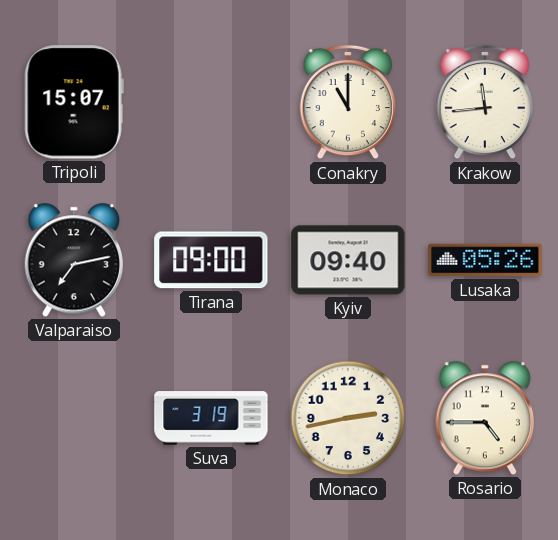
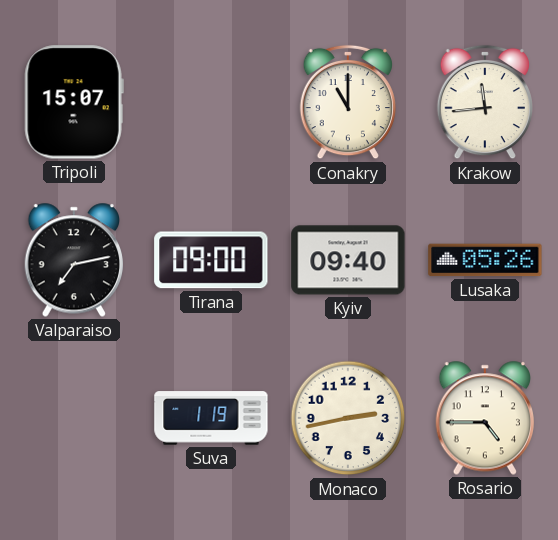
Suva: 3:19 -> 1:19 (211, 418)
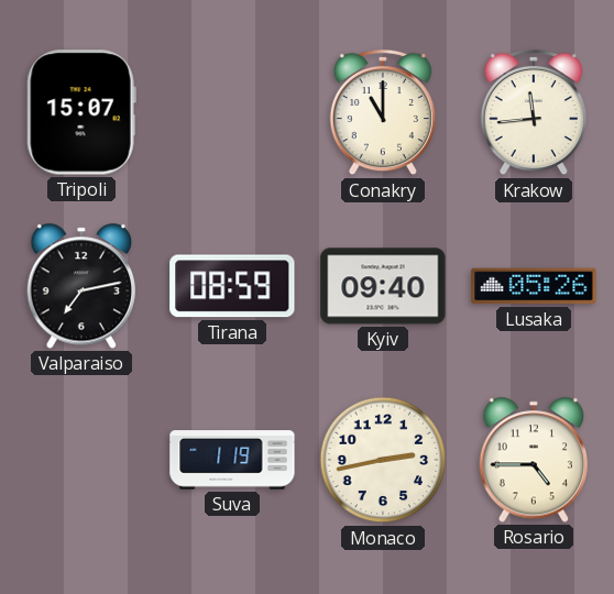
Tirana: 09:00 -> 08:59 (232, 286)
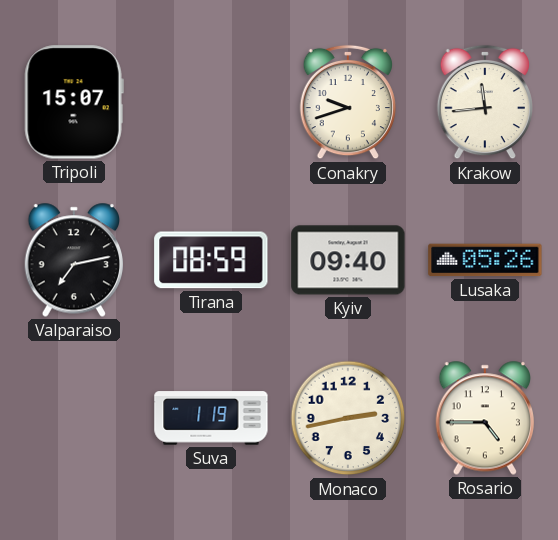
Conakry: 11:00 -> 9:42 (347, 102)
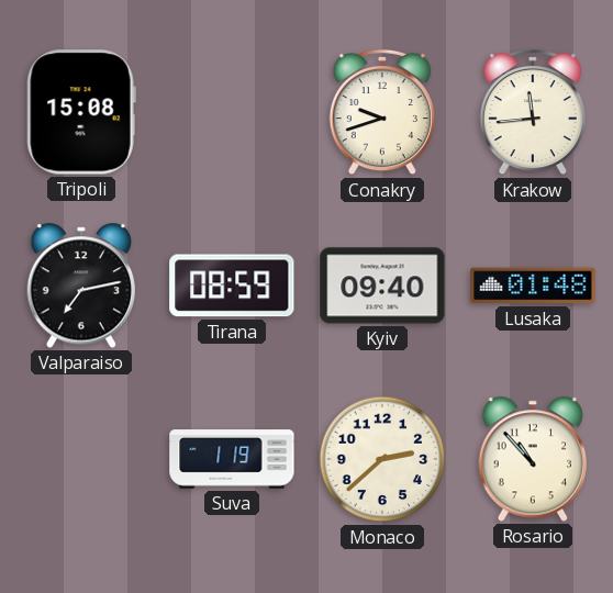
Tripoli: 15:07 -> 15:08 (81, 112)
Lusaka: 05:26 -> 01:48 (533, 286)
Monaco: 2:43 -> 2:38 (382, 459)
Rosario: 4:45 -> 10:53 (532, 459)
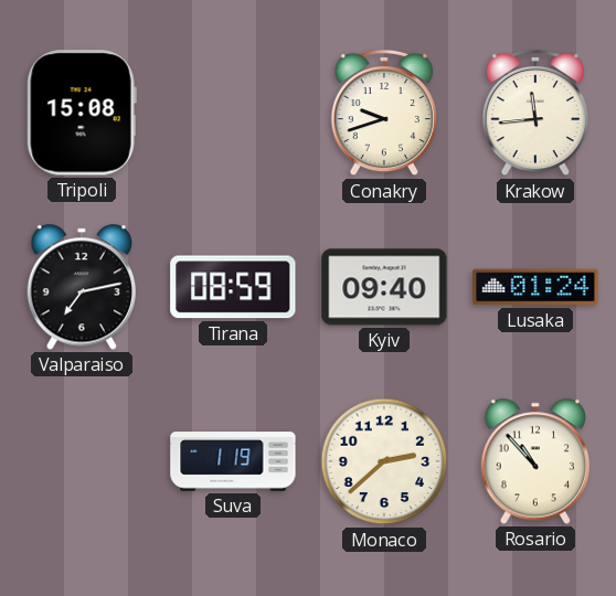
Lusaka: 01:48 -> 01:24 (535, 287)
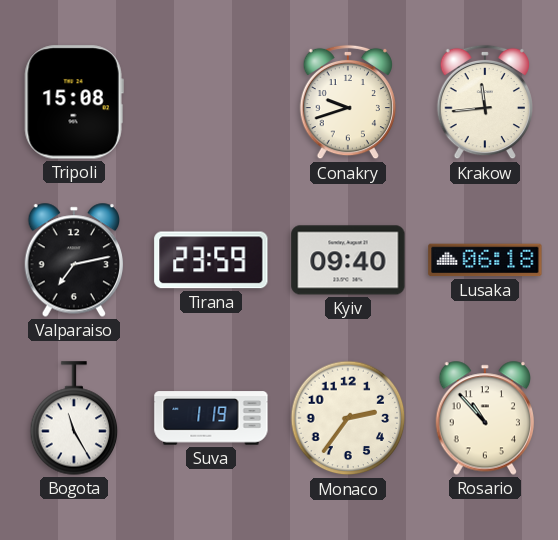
Tirana: 08:59 -> 23:59 (211, 260)
Lusaka: 01:24 -> 06:18 (485, 260)
Bogota: none -> 11:25 (74, 418)
Monaco: 2:38 -> 2:36 (348, 418)
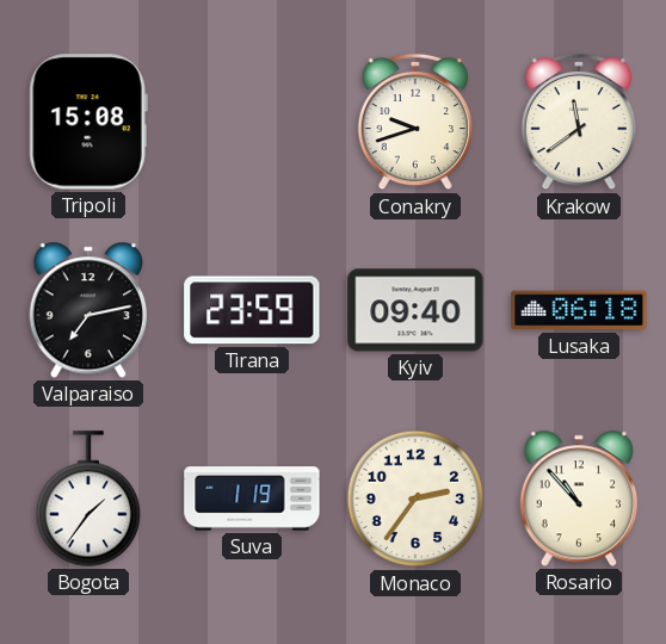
Krakow: 11:44 -> 11:39 (578, 122)
Bogota: 11:25 -> 1:36 (88, 499)
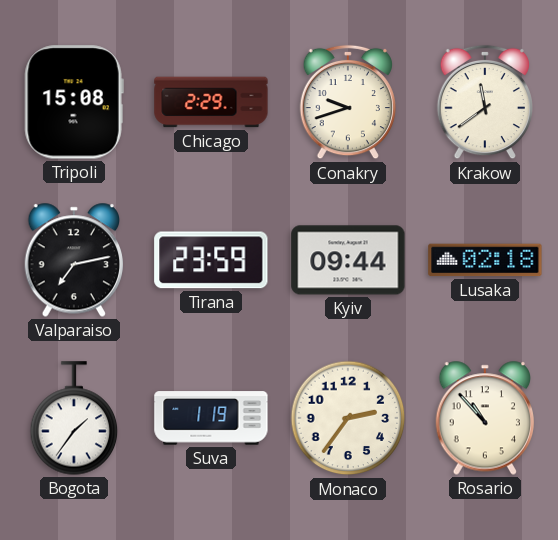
Chicago: none -> 2:29 (211, 102)
Kyiv: 09:40 -> 09:44 (348, 260)
Lusaka: 06:18 -> 02:18 (485, 260)
